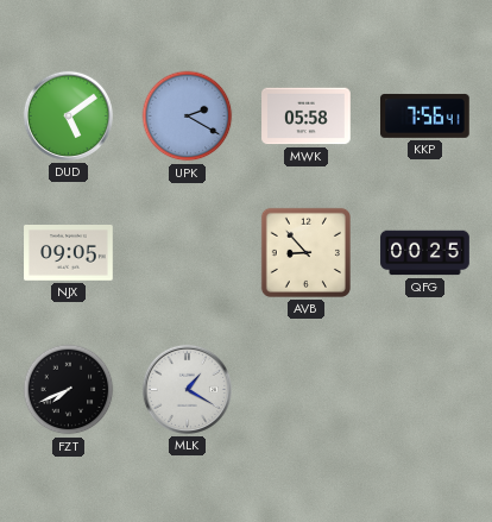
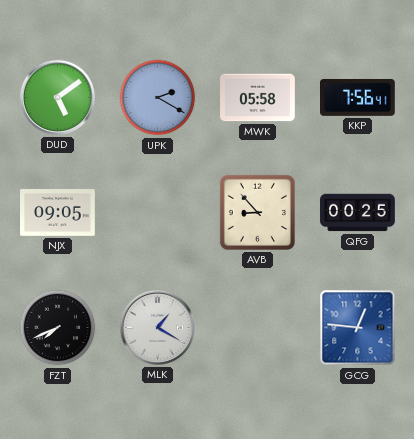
GCG: none -> 12:46 (358, 328)
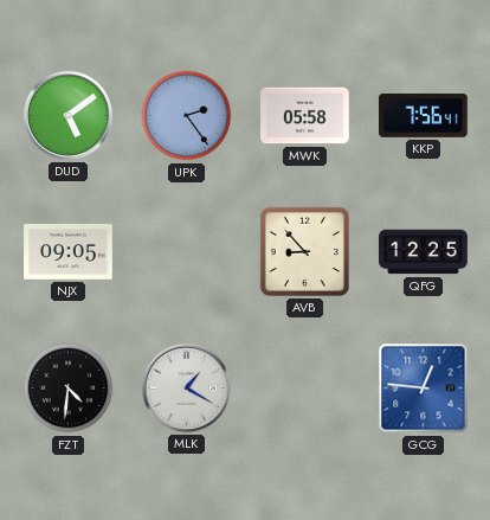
UPK: 2:20 -> 2:24 (187, 116)
QFG: 00:25 -> 12:25 (424, 252)
FZT: 7:41 -> 4:31 (69, 389)
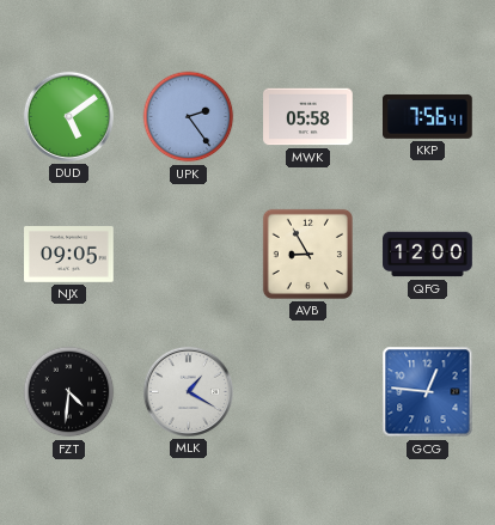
AVB: 8:53 -> 8:55 (307, 254)
QFG: 12:25 -> 12:00 (428, 255)
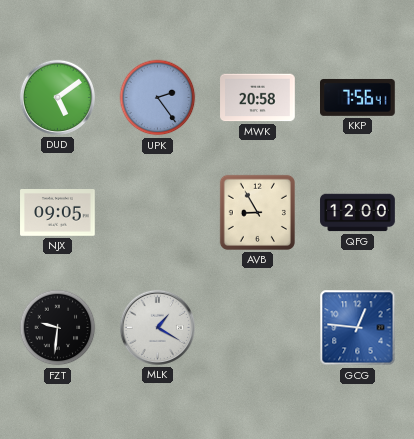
MWK: 05:58 -> 20:58 (258, 98)
FZT: 4:31 -> 9:31 (58, 328)
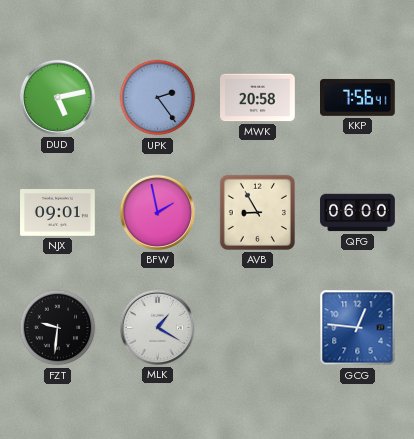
DUD: 5:09 -> 5:13 (57, 97)
NJX: 09:05 -> 09:01 (58, 213)
BFW: none -> 1:58 (157, 212)
QFG: 12:00 -> 06:00 (358, 213)
